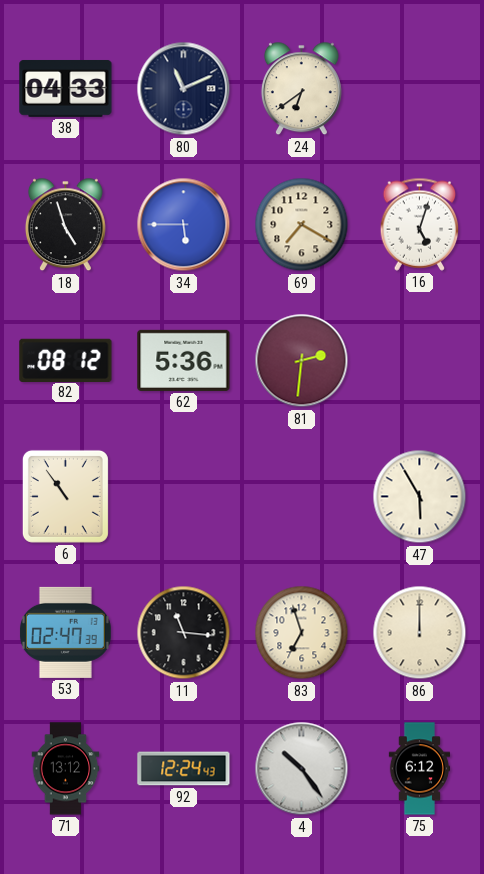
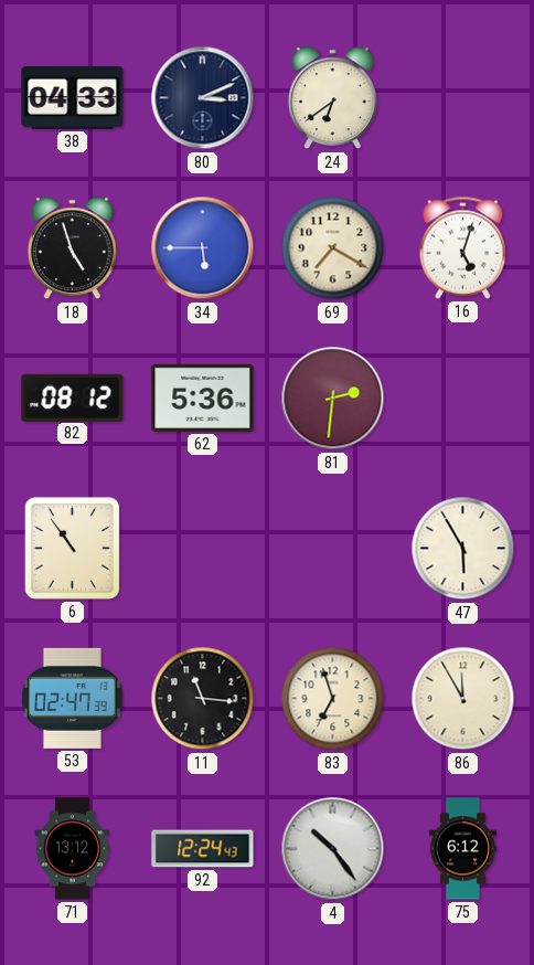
80: 11:11 -> 3:11 (203, 98)
86: 12:00 -> 11:55 (463, 699)
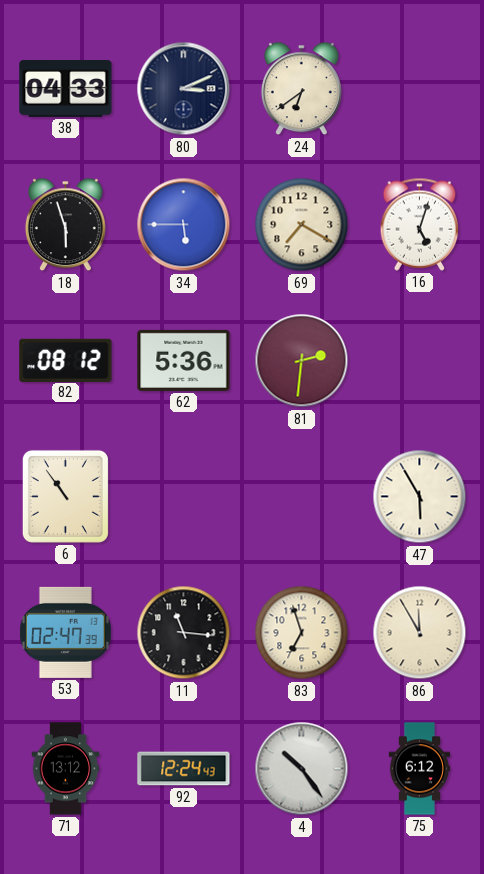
18: 4:57 -> 5:57 (65, 225)
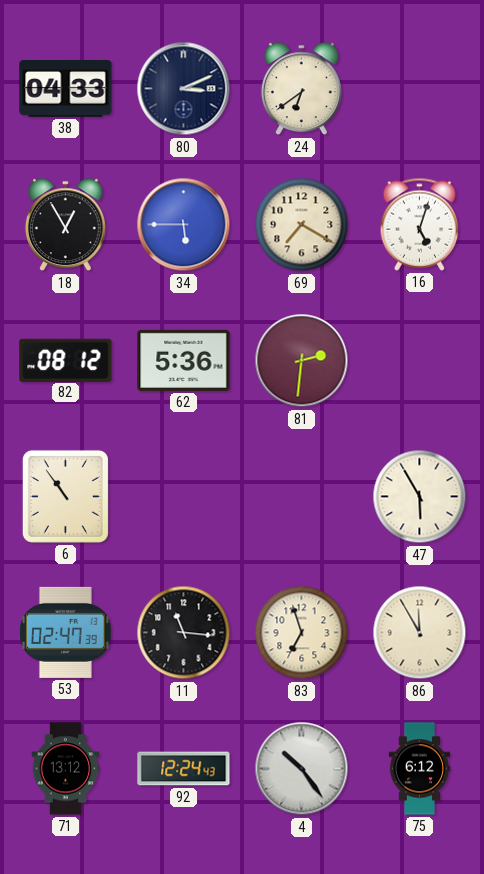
18: 5:57 -> 12:55 (65, 225)
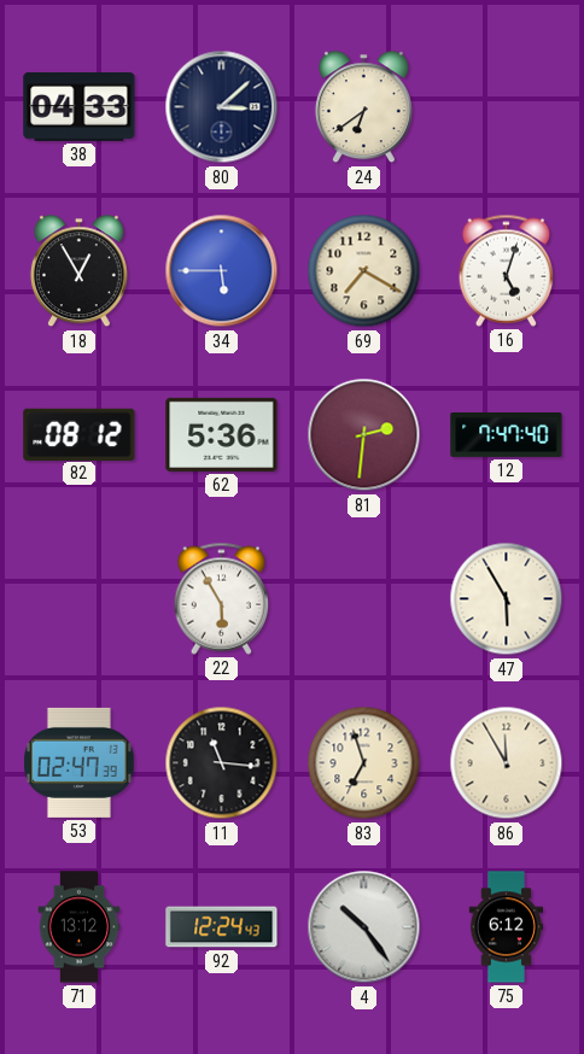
80: 3:11 -> 3:08 (222, 107)
12: none -> 7:47 (507, 435)
6: 10:54 -> none (65, 496)
22: none -> 5:55 (222, 598)
